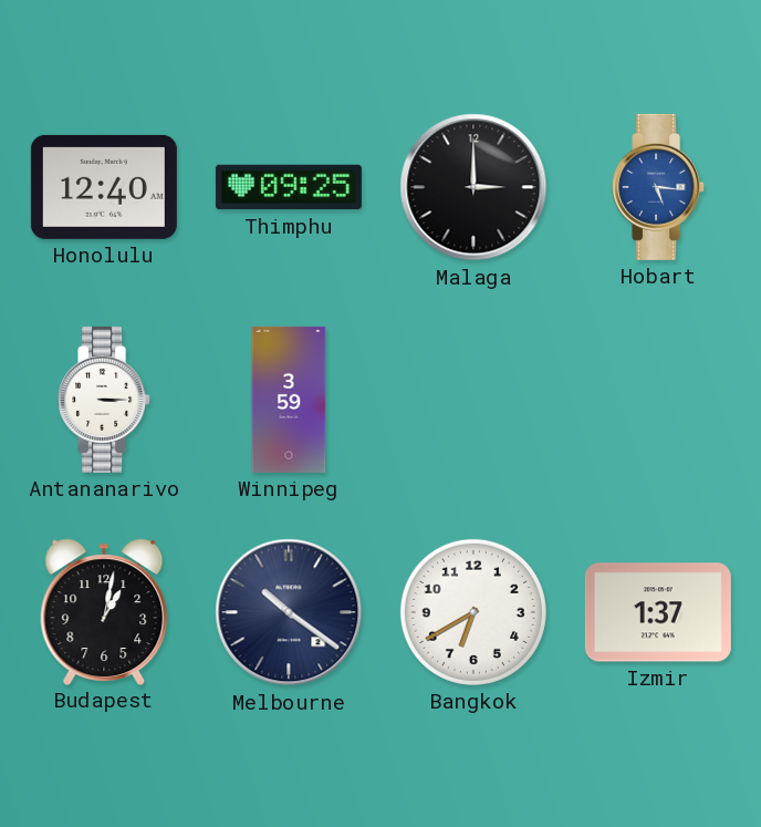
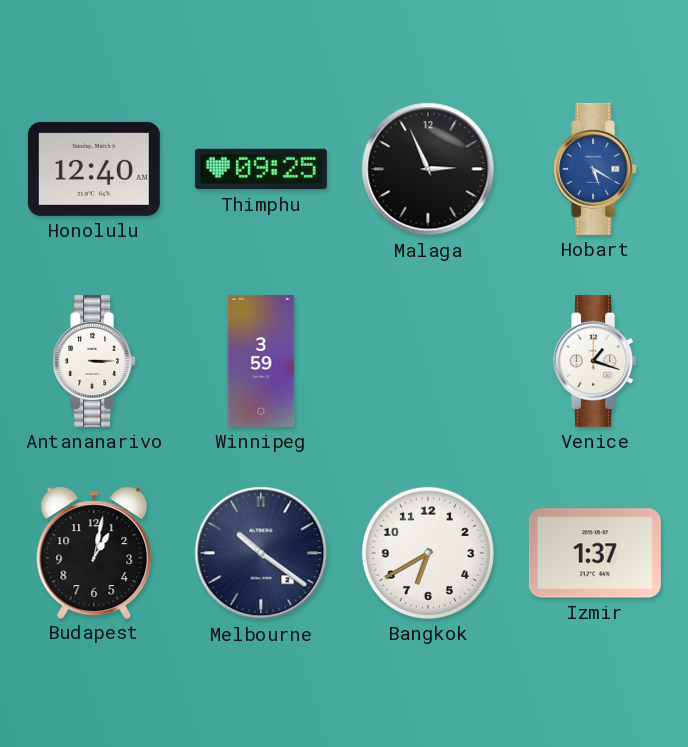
Malaga: 3:00 -> 2:56 (428, 169)
Hobart: 5:16 -> 5:20 (596, 169)
Venice: none -> 1:18 (596, 361)
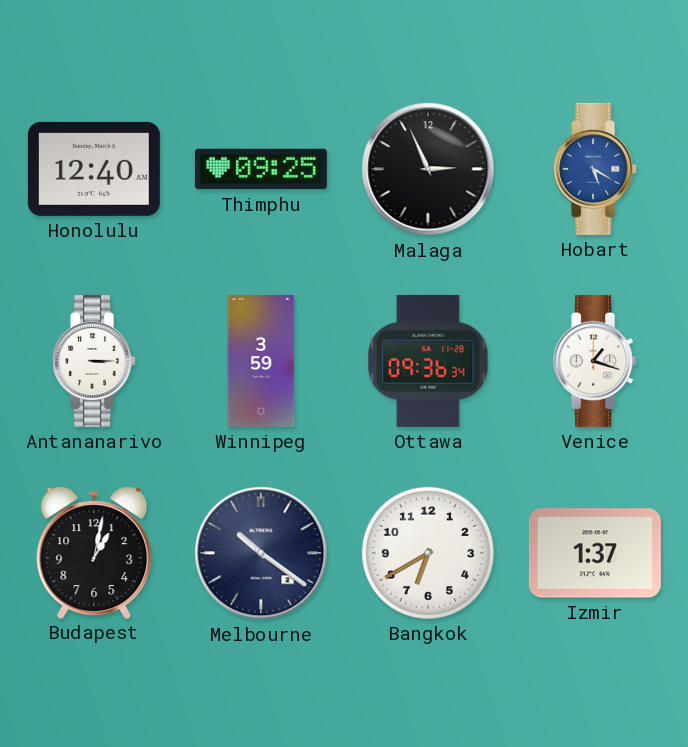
Ottawa: none -> 09:36 (428, 361)
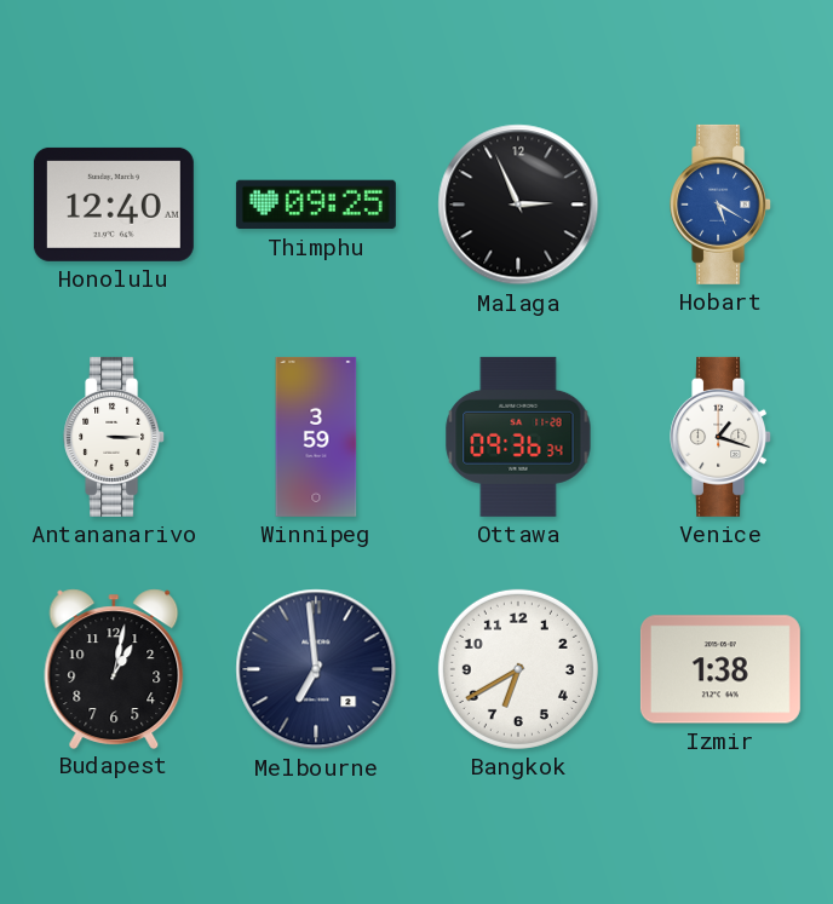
Melbourne: 10:21 -> 6:59 (316, 669)
Izmir: 1:37 -> 1:38 (720, 669)
